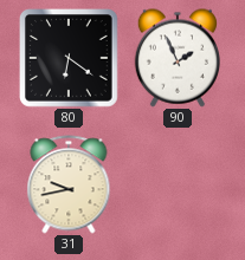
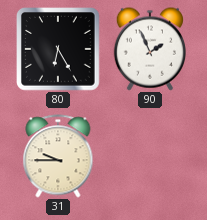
80: 6:21 -> 6:25 (59, 50)
31: 9:43 -> 9:45 (58, 156)
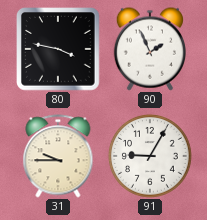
80: 6:25 -> 3:47 (59, 50)
91: none -> 9:05 (150, 156)
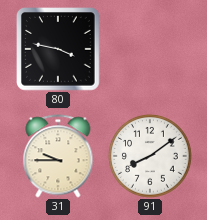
90: 1:56 -> none (149, 49)
91: 9:05 -> 8:09 (150, 156)
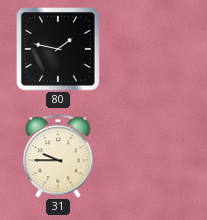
80: 3:47 -> 1:47 (59, 50)
91: 8:09 -> none (150, 156)
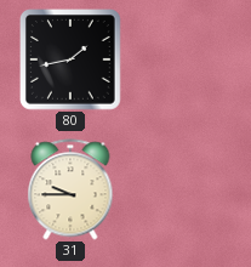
80: 1:47 -> 1:43 (72, 61)
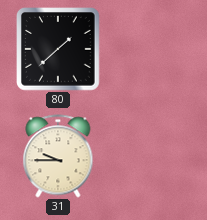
80: 1:43 -> 1:38 (59, 50)
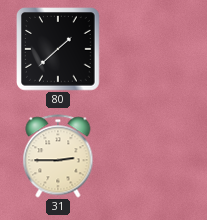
31: 9:45 -> 2:45 (58, 156)
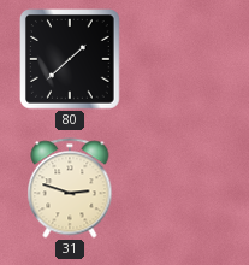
31: 2:45 -> 2:48 (70, 188)
